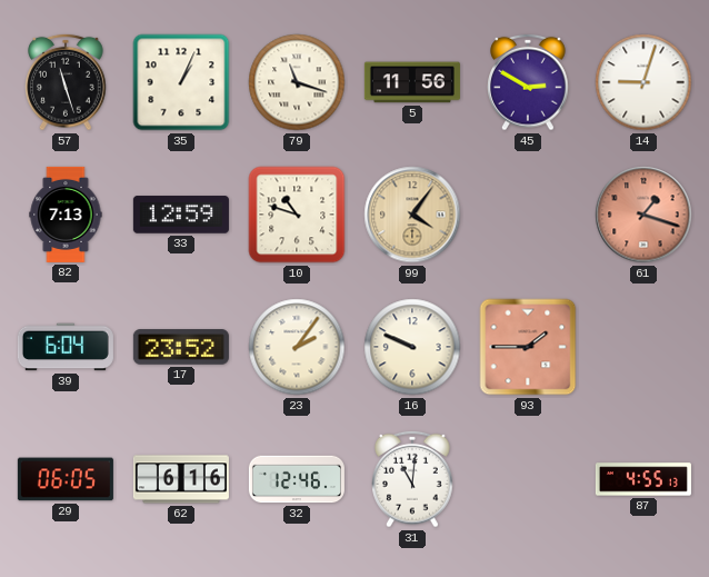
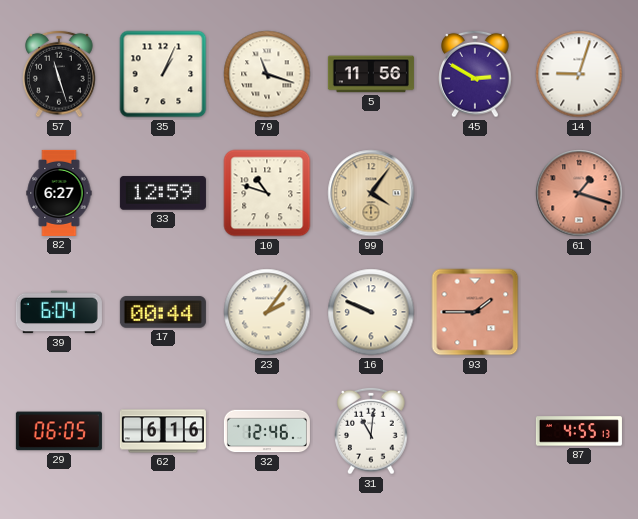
82: 7:13 -> 6:27 (59, 193)
17: 23:52 -> 00:44 (163, 312)
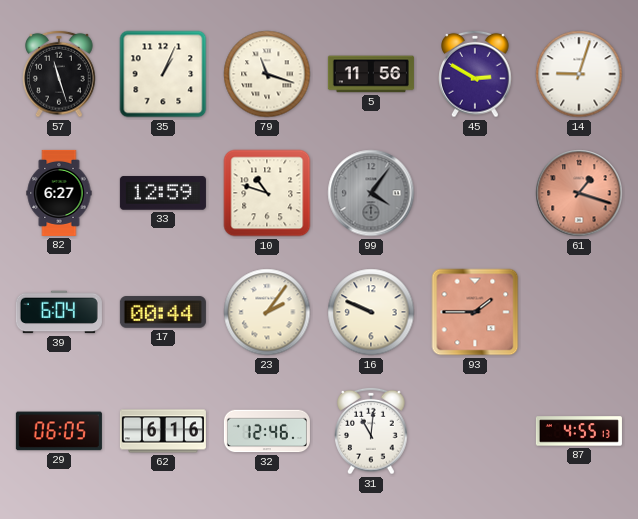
99 dial: champagne -> grey (371, 193)
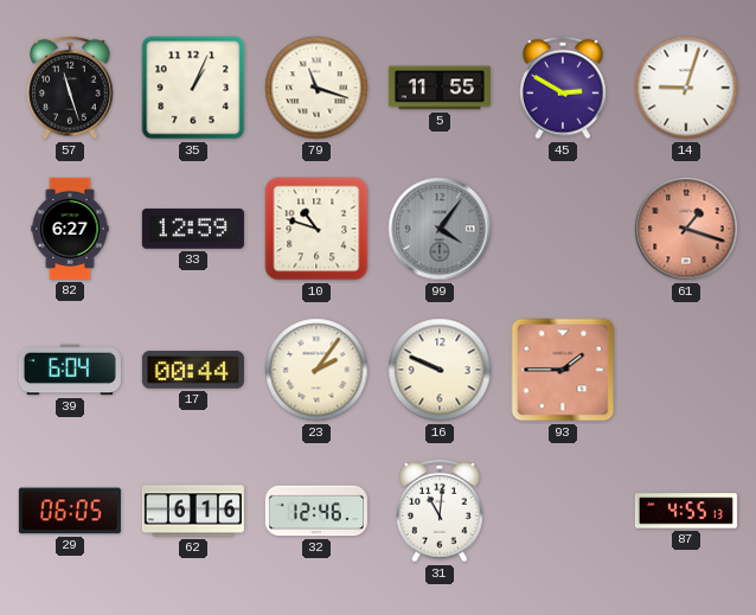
5: 11:56 -> 11:55 (440, 88)
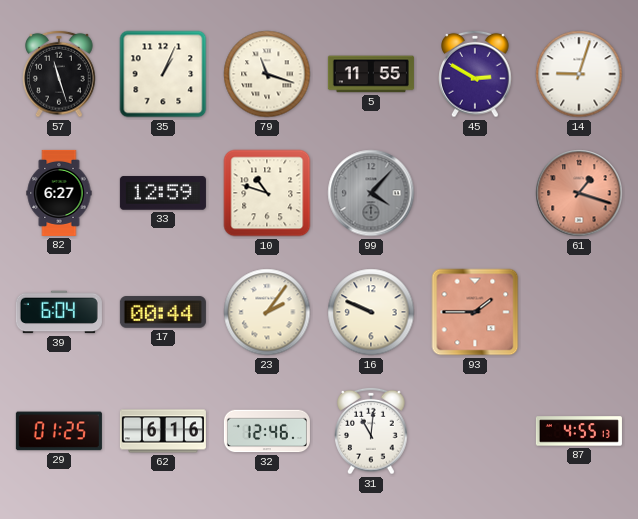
99: 4:06 -> 4:07 (371, 193)
29: 06:05 -> 01:25 (59, 431)
